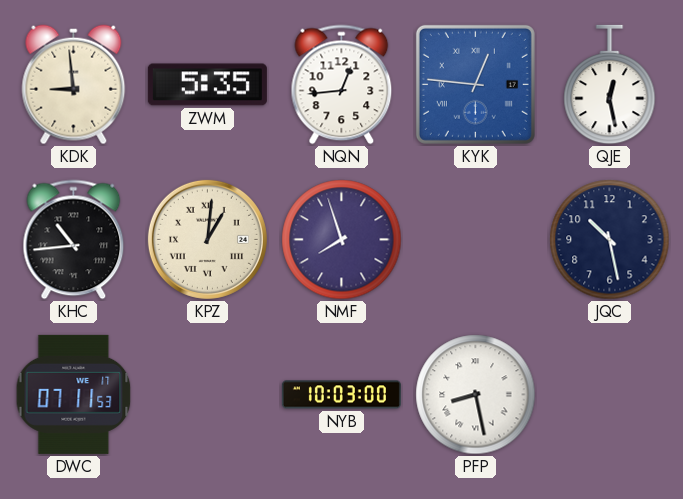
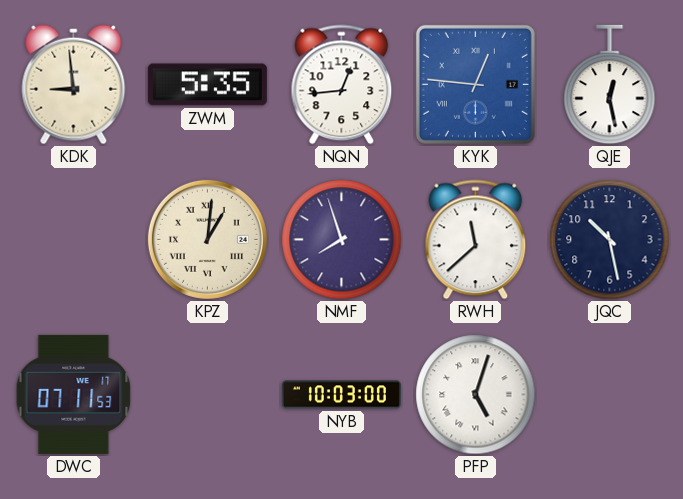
KHC: 10:44 -> none (74, 240)
RWH: none -> 11:38 (476, 240)
PFP: 8:28 -> 5:03 (476, 395)
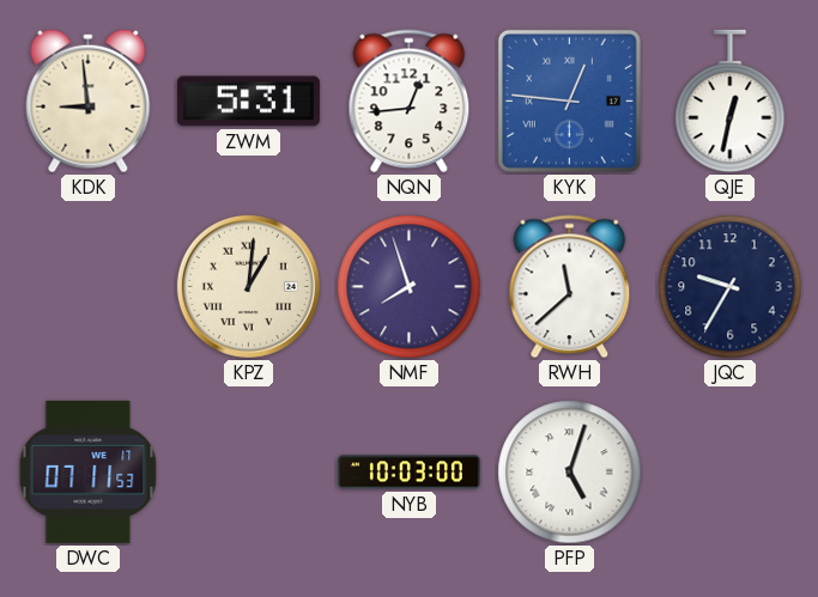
ZWM: 5:35 -> 5:31 (248, 102)
QJE: 12:28 -> 12:32 (731, 102)
JQC: 10:28 -> 9:35 (731, 287)
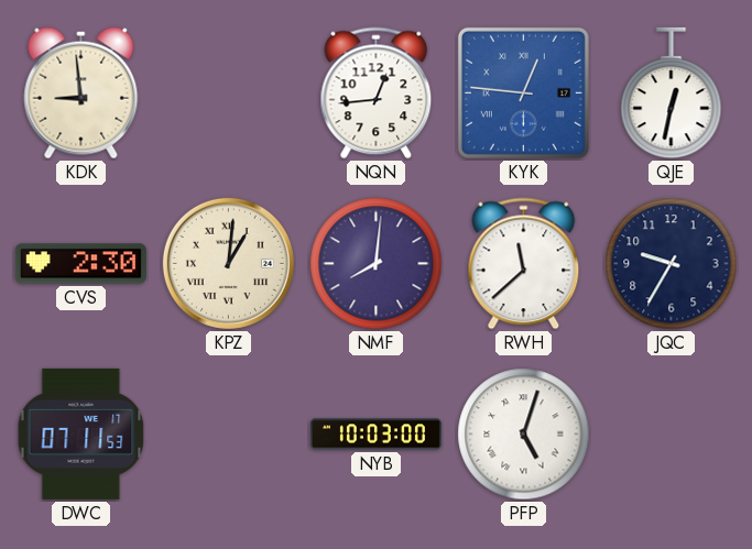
ZWM: 5:31 -> none (248, 102)
CVS: none -> 2:30 (80, 264)
NMF: 7:57 -> 8:01 (377, 264)
